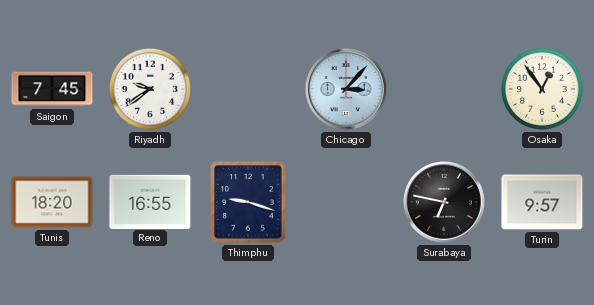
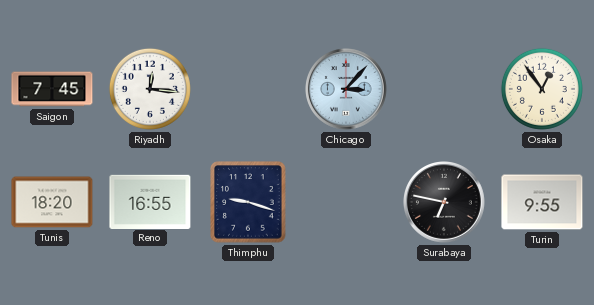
Riyadh: 9:39 -> 12:16 (150, 89)
Turin: 9:57 -> 9:55 (542, 202)
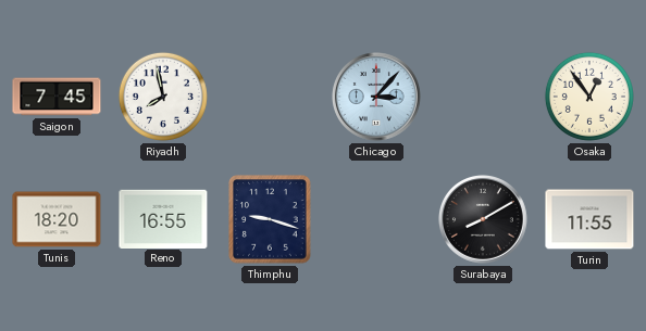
Riyadh: 12:16 -> 7:58 (163, 97)
Surabaya: 6:47 -> 8:10 (484, 220)
Turin: 9:55 -> 11:55 (589, 219)
